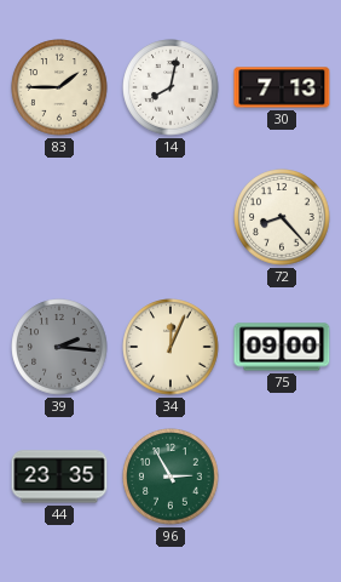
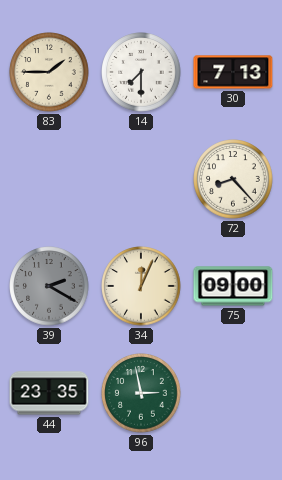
14: 8:02 -> 7:30 (141, 72)
39: 2:16 -> 2:20 (49, 286)
96: 2:55 -> 2:58 (141, 393)
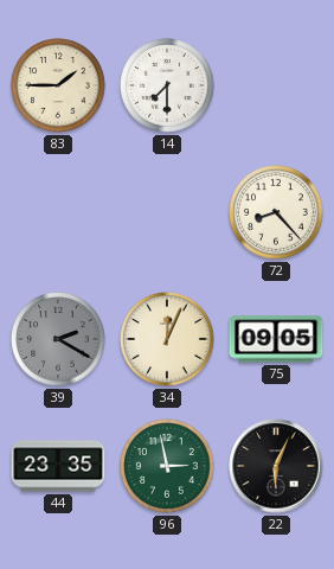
30: 7:13 -> none (233, 72)
75: 09:00 -> 09:05 (276, 339)
22: none -> 6:04 (276, 466)
